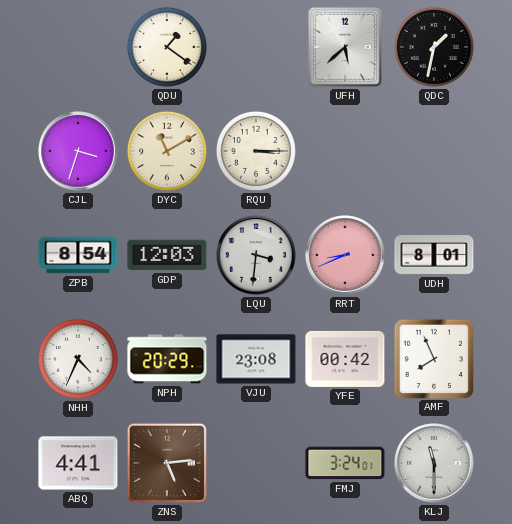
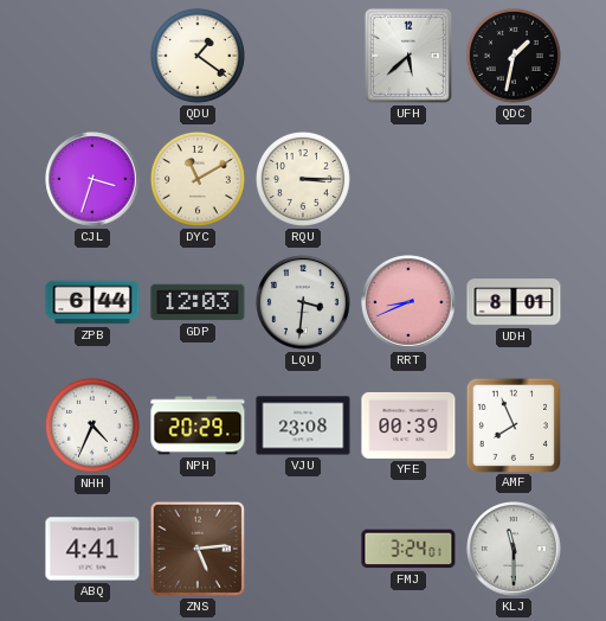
ZPB: 8:54 -> 6:44 (92, 302)
YFE: 00:42 -> 00:39 (408, 425)
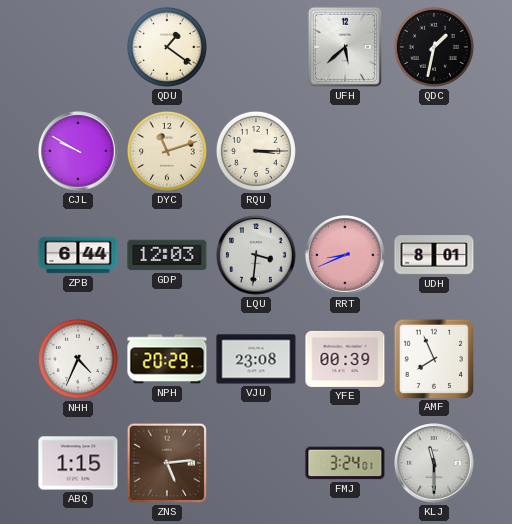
CJL: 3:33 -> 9:50 (78, 151)
DYC: 11:10 -> 11:12 (167, 151)
ABQ: 4:41 -> 1:15 (78, 463)
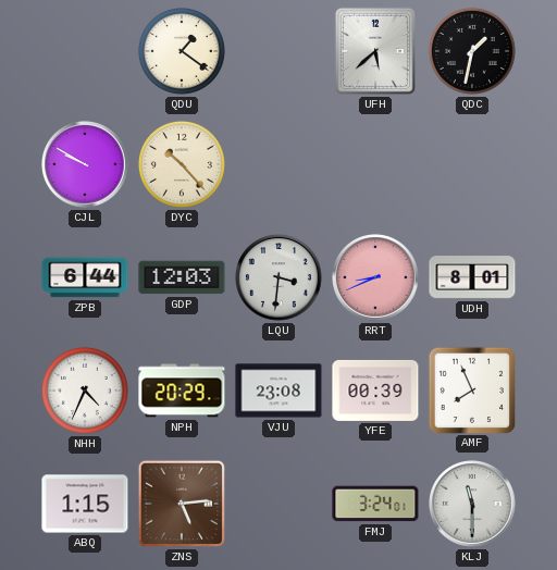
DYC: 11:12 -> 10:23 (182, 164)
RQU: 3:15 -> none (256, 151)
